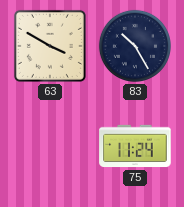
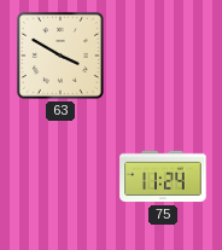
83: 10:25 -> none (135, 46)
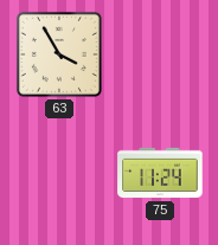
63: 3:50 -> 3:55 (59, 54)
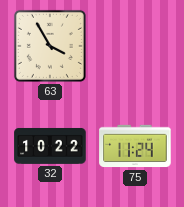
32: none -> 10:22 (50, 146)
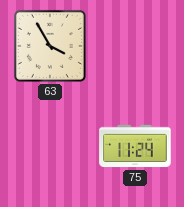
32: 10:22 -> none (50, 146)
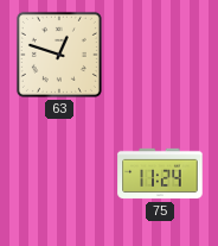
63: 3:55 -> 12:48 (59, 55)
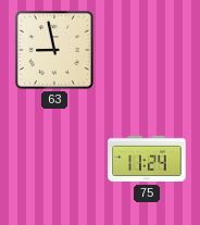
63: 12:48 -> 8:58 (54, 50)
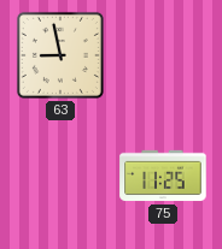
75: 11:24 -> 11:25 (163, 176)
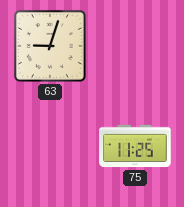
63: 8:58 -> 9:03 (50, 46)
